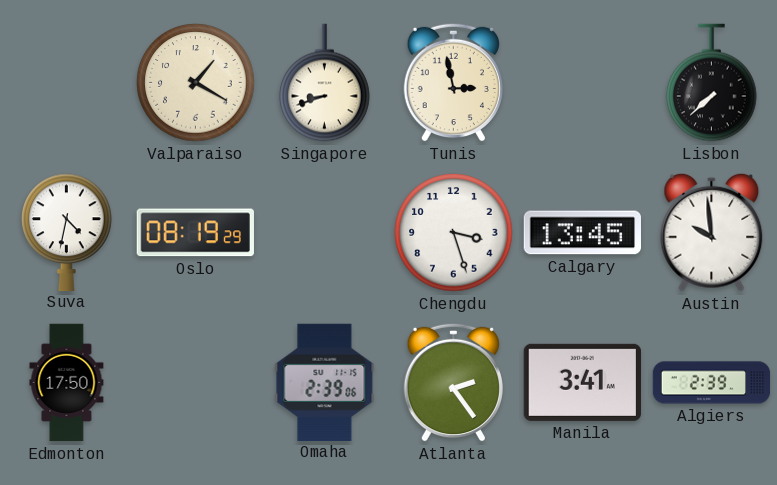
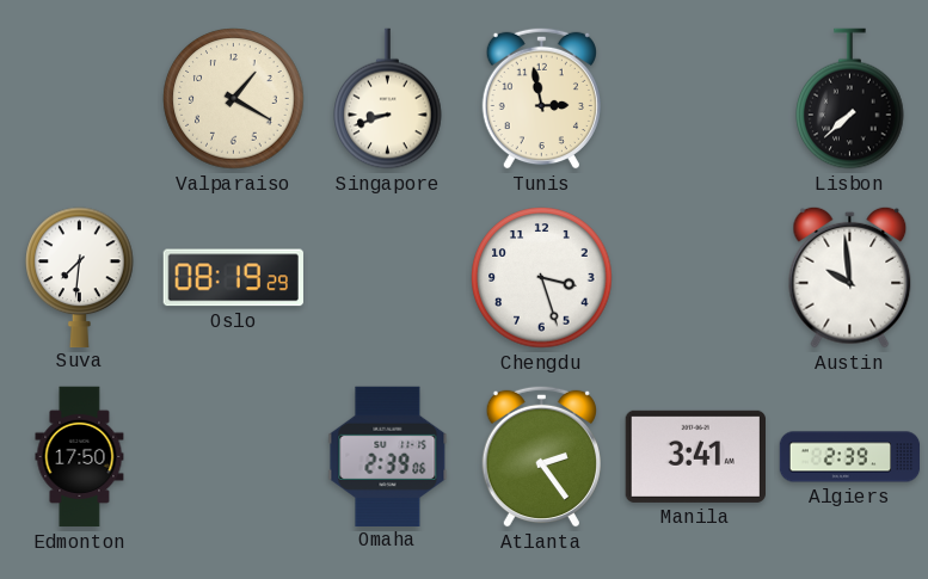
Suva: 4:32 -> 7:31 (80, 277)
Calgary: 13:45 -> none (582, 233)
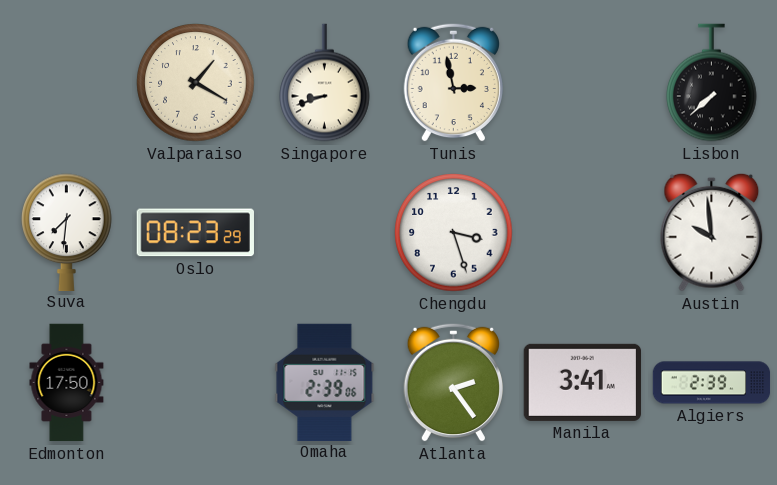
Oslo: 08:19 -> 08:23 (195, 233)
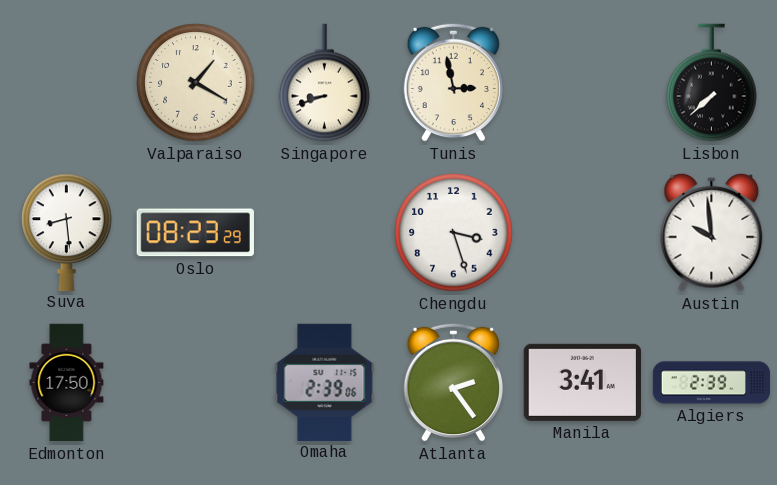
Suva: 7:31 -> 8:29 (67, 232)
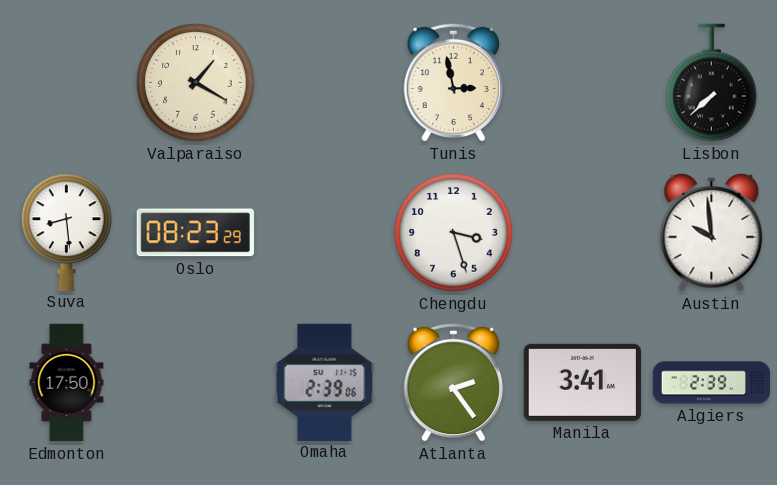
Singapore: 8:42 -> none (325, 83)
